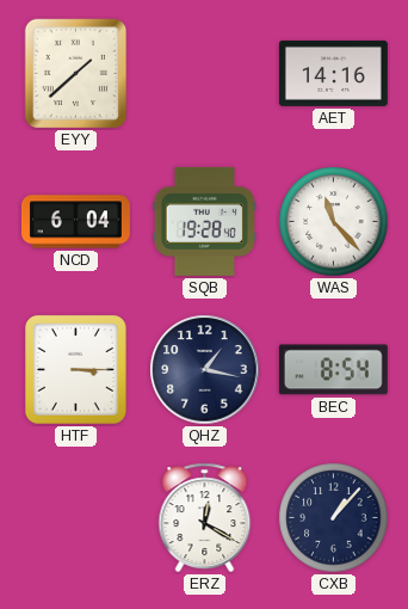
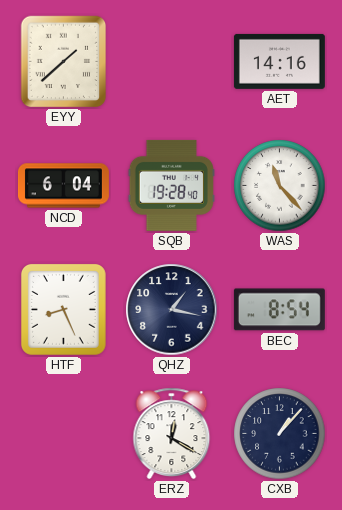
HTF: 3:15 -> 8:26 (63, 309)
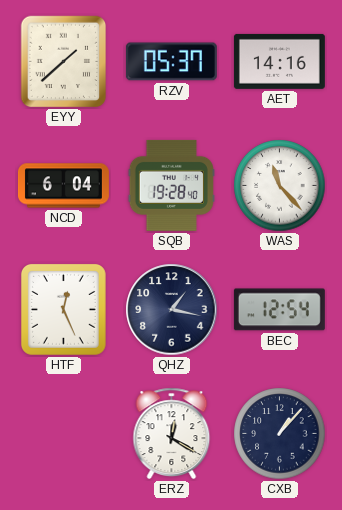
RZV: none -> 05:37 (171, 62)
HTF: 8:26 -> 12:26 (63, 309)
BEC: 8:54 -> 12:54 (279, 310)
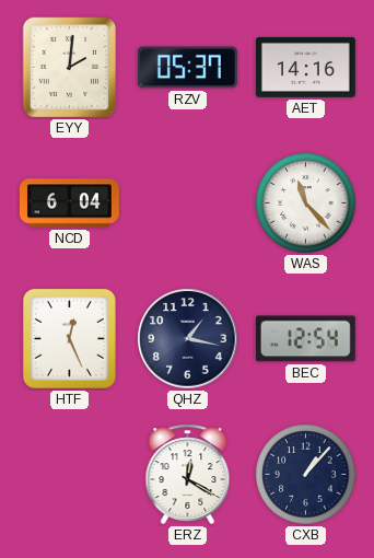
EYY: 1:38 -> 2:01 (70, 68)
SQB: 19:28 -> none (171, 185)
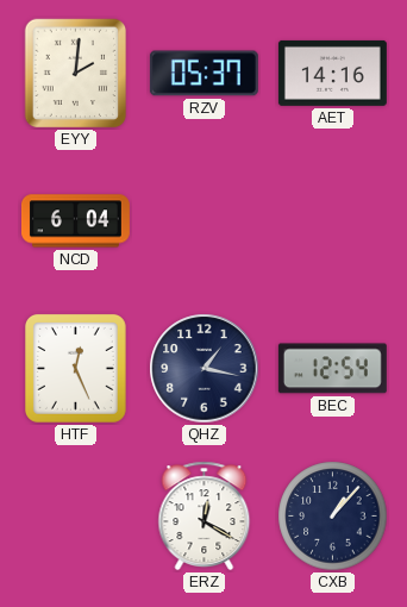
WAS: 11:23 -> none (306, 204)
